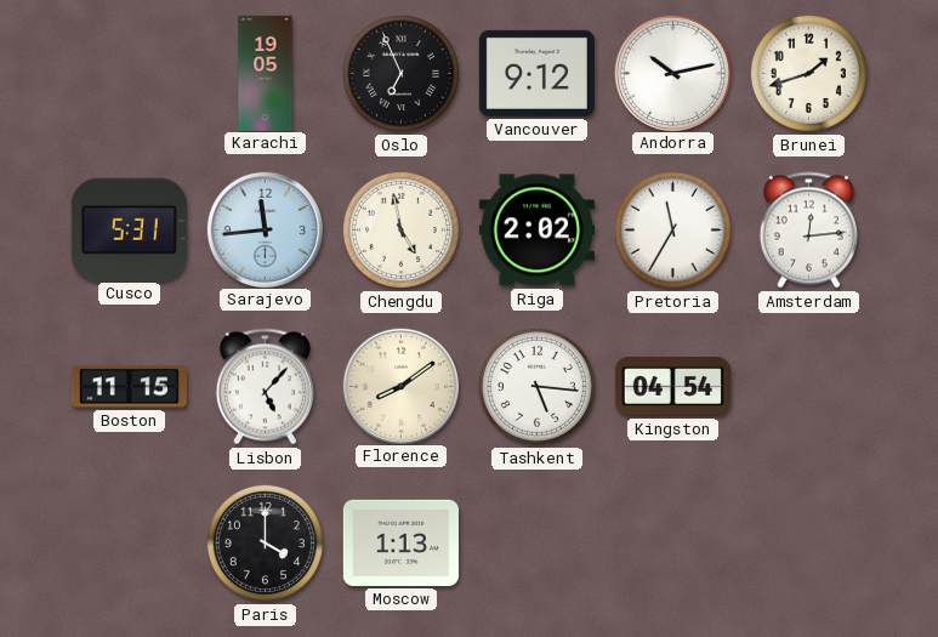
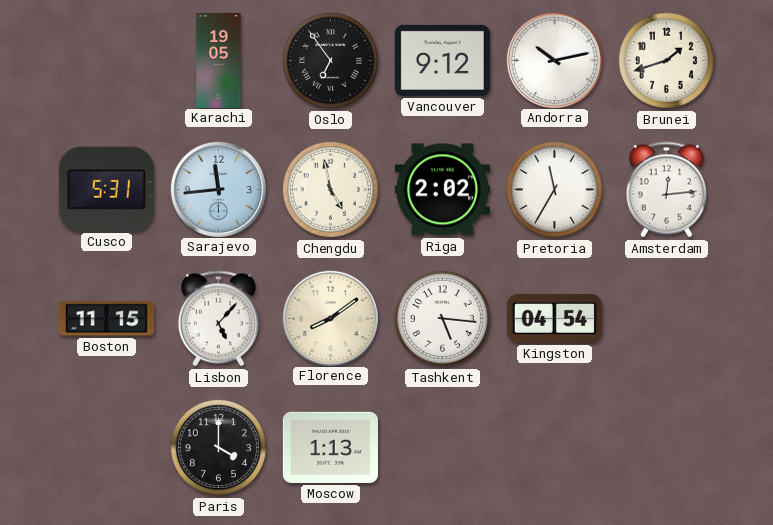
Oslo: 6:56 -> 6:54 (330, 60)
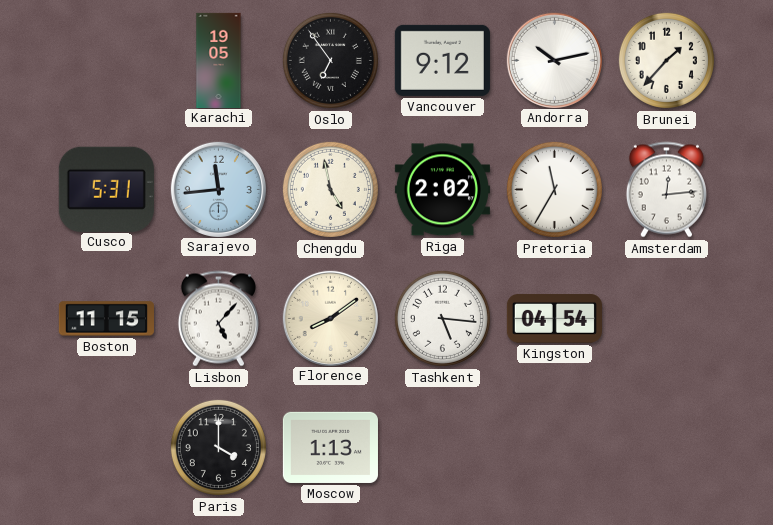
Brunei: 1:42 -> 1:37 (666, 60)
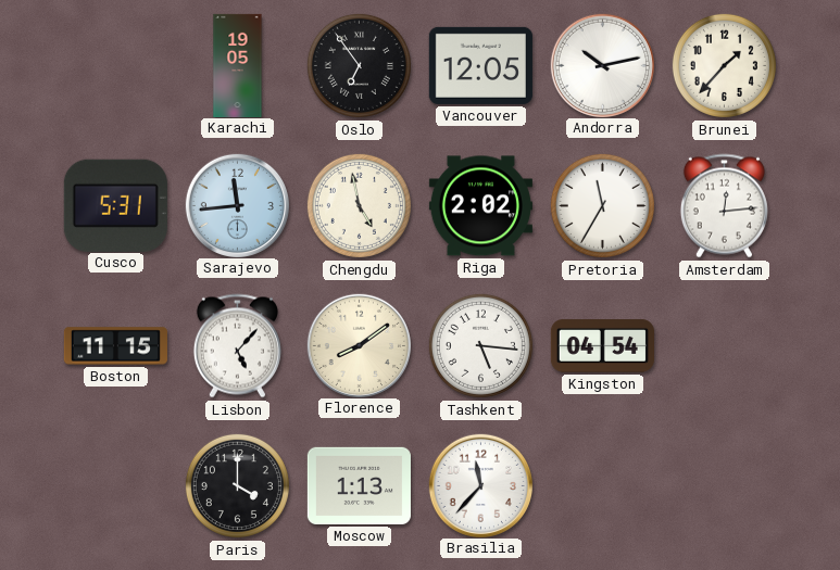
Vancouver: 9:12 -> 12:05 (480, 65)
Brasilia: none -> 11:37 (480, 485)
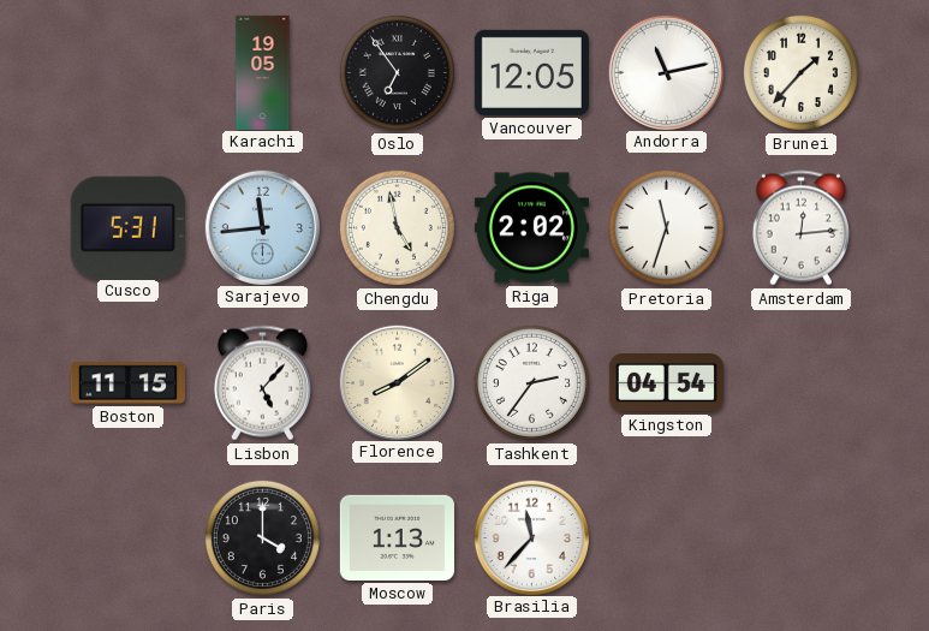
Andorra: 10:13 -> 11:13 (666, 72)
Pretoria: 11:35 -> 11:33 (666, 227)
Tashkent: 5:16 -> 2:36 (531, 382)
